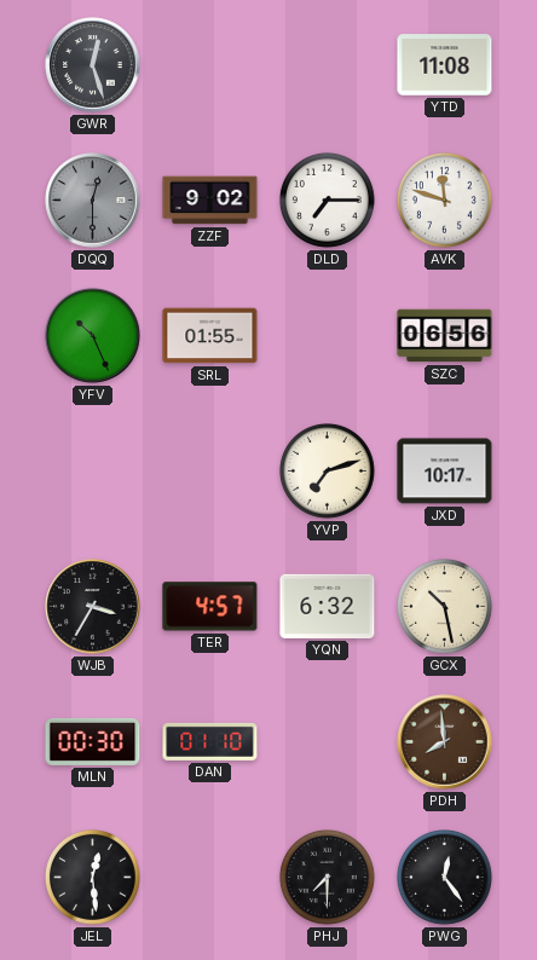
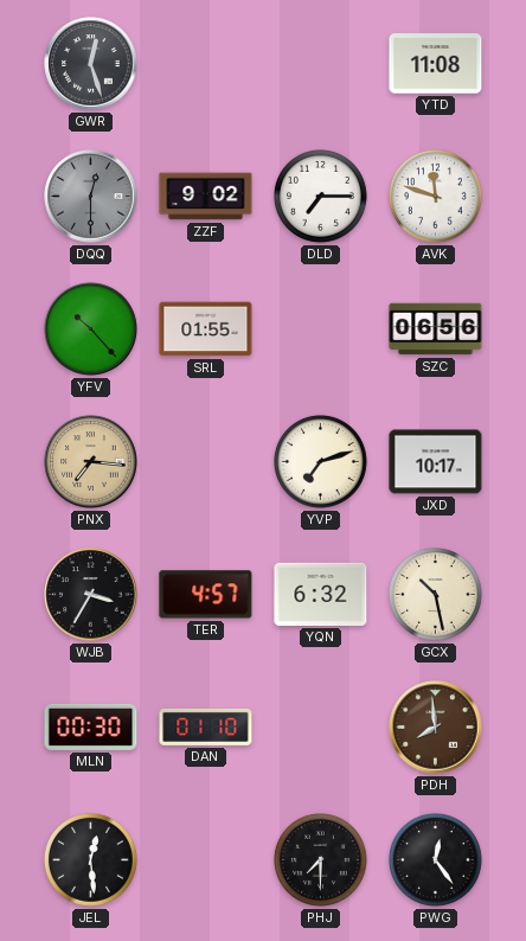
YFV: 10:26 -> 10:23 (91, 329)
PNX: none -> 7:16 (91, 462)
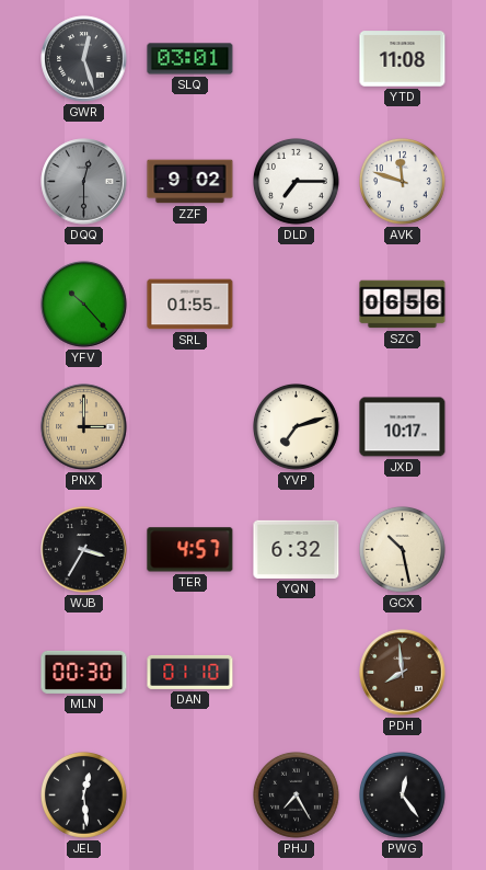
SLQ: none -> 03:01 (190, 59)
PNX: 7:16 -> 3:00 (84, 427)
PHJ: 7:30 -> 7:25 (297, 795)
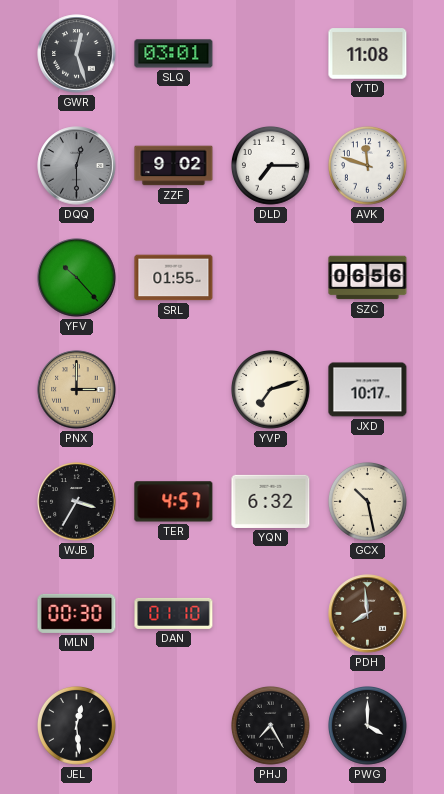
PWG: 12:24 -> 4:00 (368, 726)
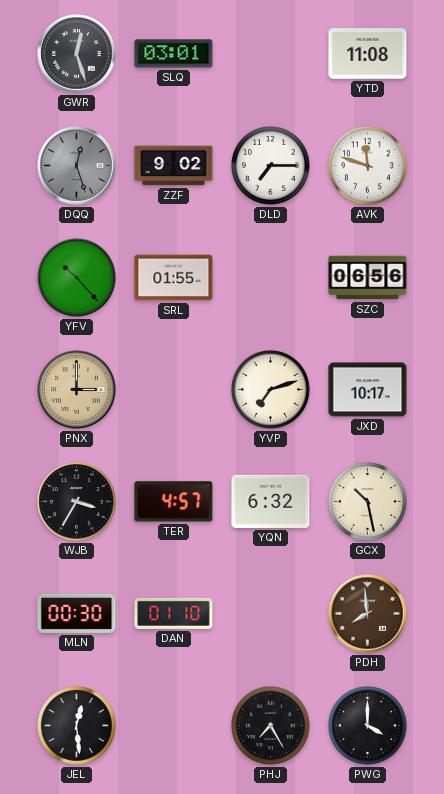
DQQ: 12:30 -> 12:27 (77, 166)
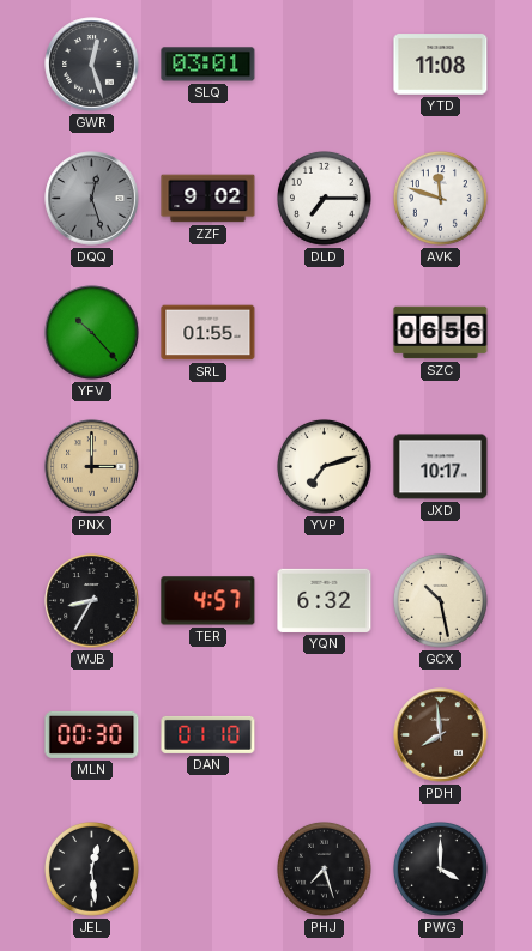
WJB: 3:35 -> 8:35 (92, 601)
PHJ: 7:25 -> 7:27 (325, 870)
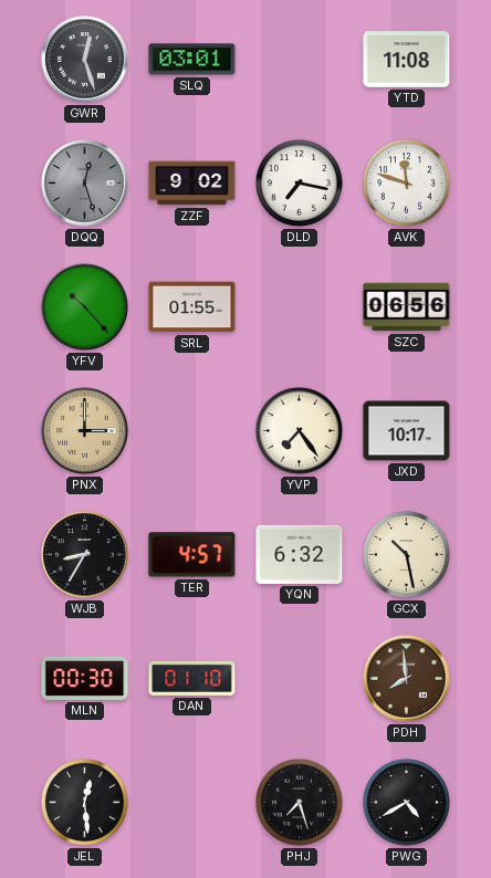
DLD: 7:15 -> 7:17 (300, 184)
YVP: 7:12 -> 7:24 (300, 431)
PWG: 4:00 -> 4:40 (407, 803)
